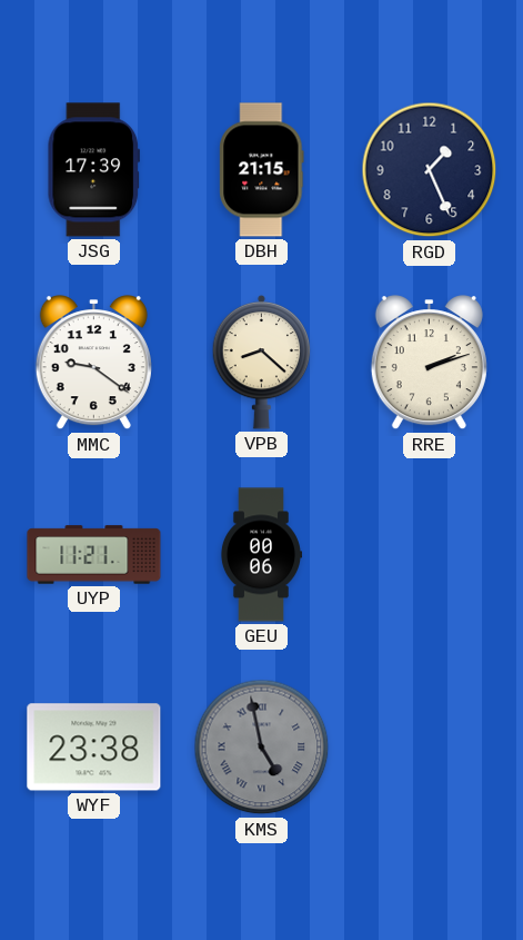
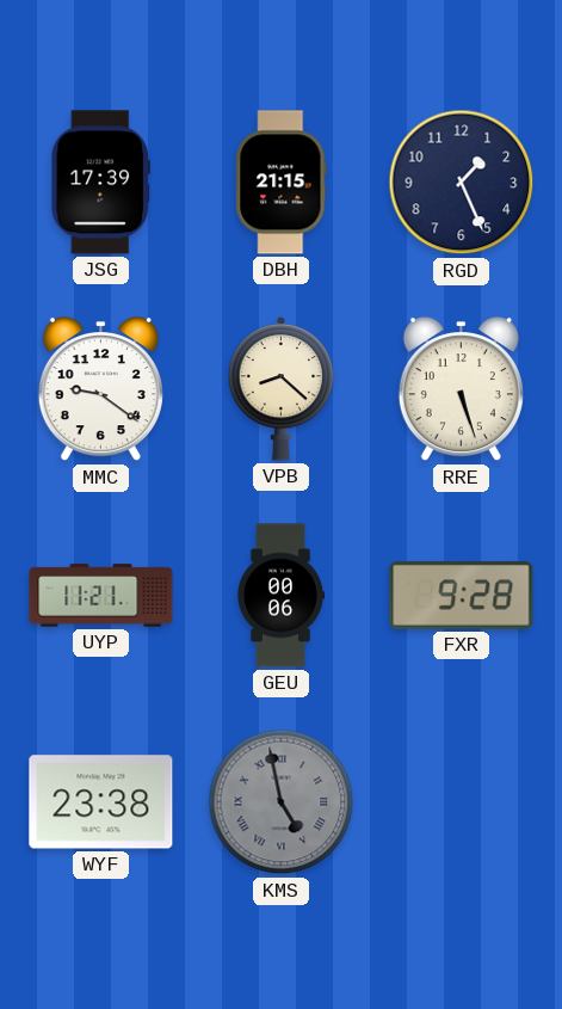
RRE: 2:12 -> 5:27 (461, 389)
FXR: none -> 9:28 (462, 596)
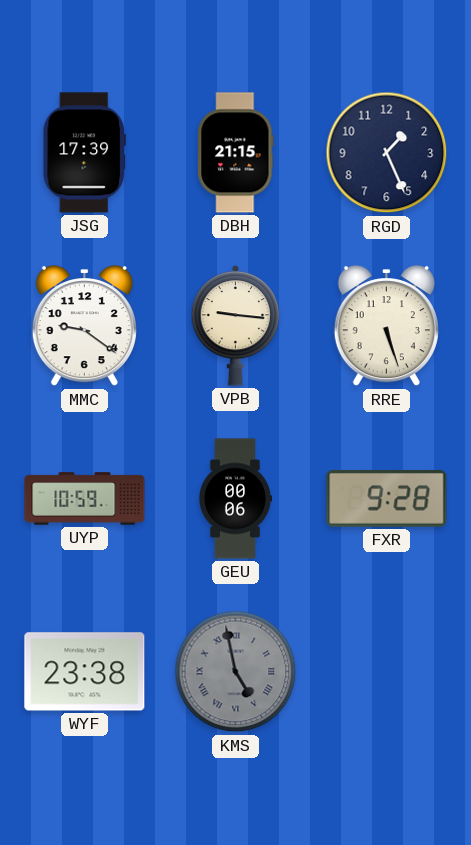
VPB: 8:22 -> 9:16 (236, 325)
UYP: 11:21 -> 10:59 (85, 499)
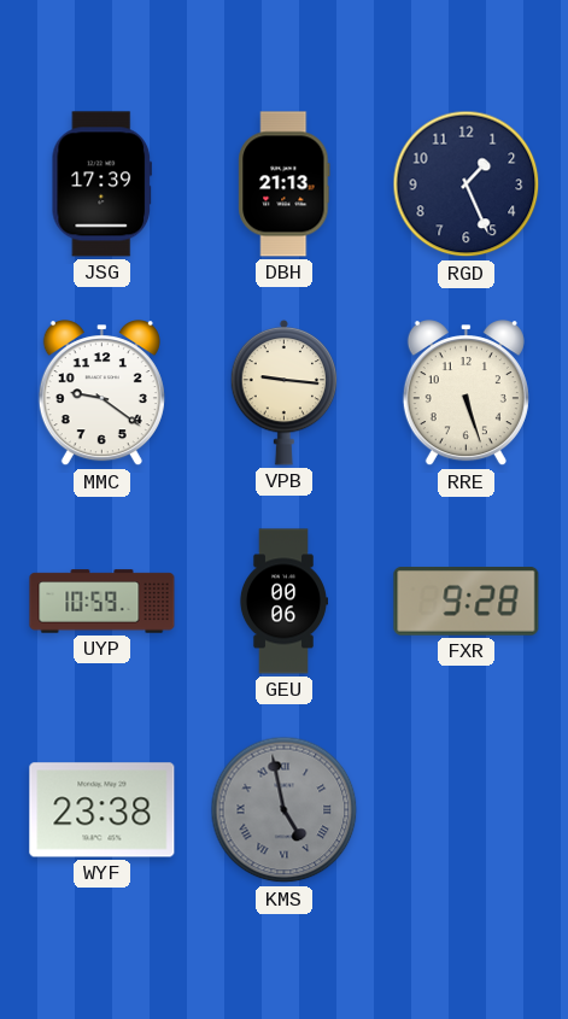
DBH: 21:15 -> 21:13 (285, 185)
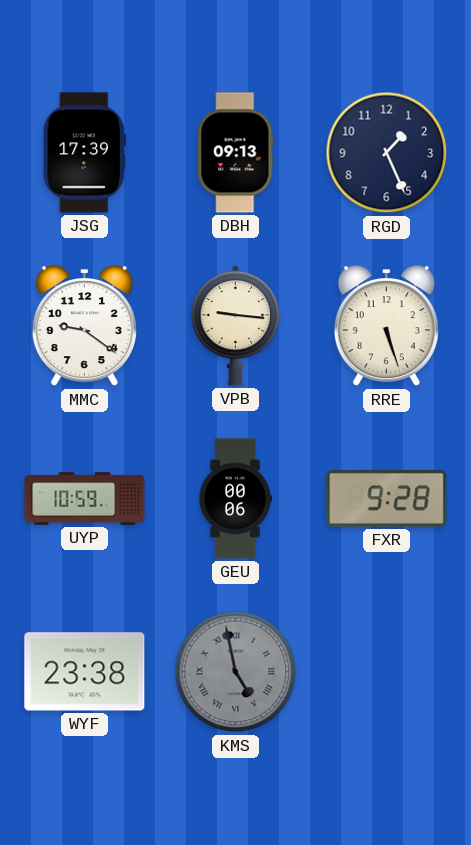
DBH: 21:13 -> 09:13 (236, 153)
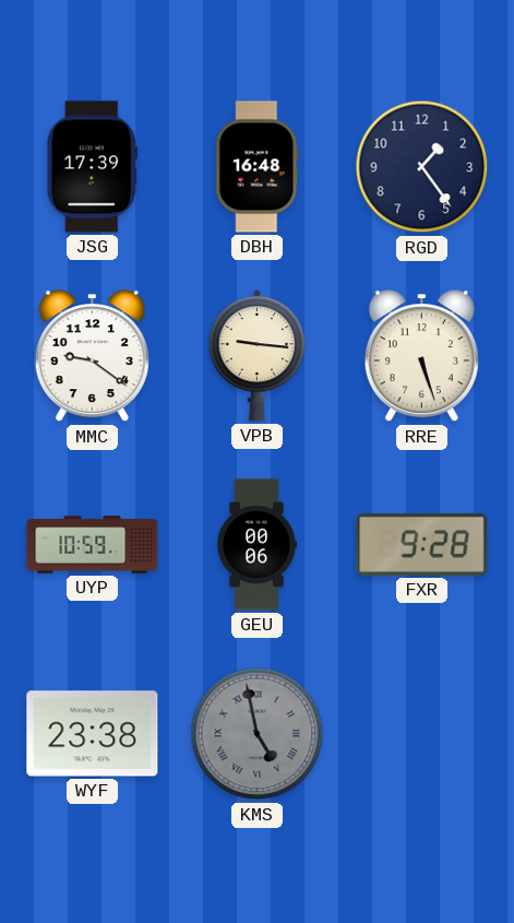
DBH: 09:13 -> 16:48 (258, 167)
RGD: 1:26 -> 1:24 (422, 167)
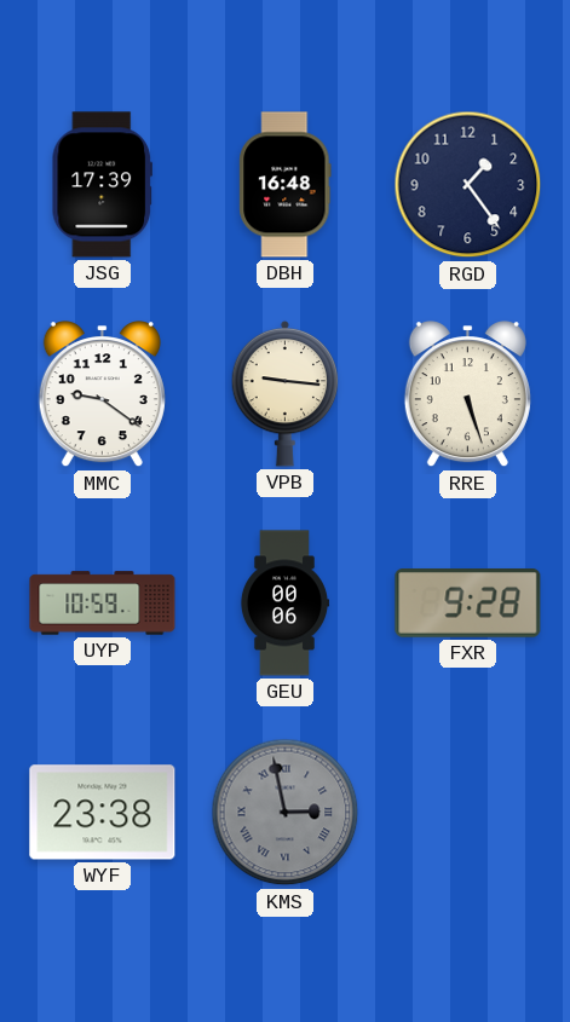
KMS: 4:58 -> 2:58 (286, 813)
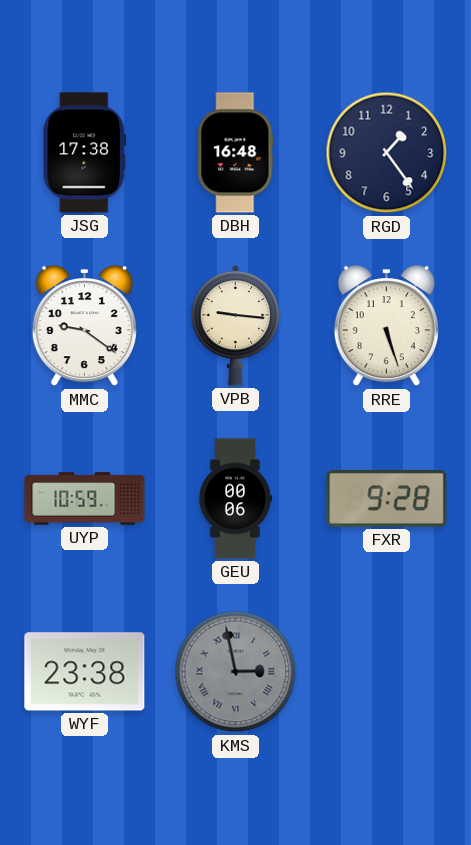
JSG: 17:39 -> 17:38 (84, 153)
